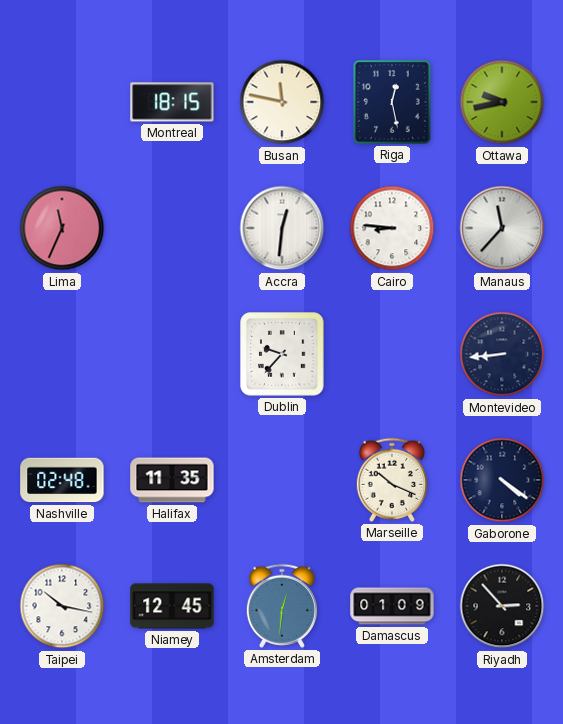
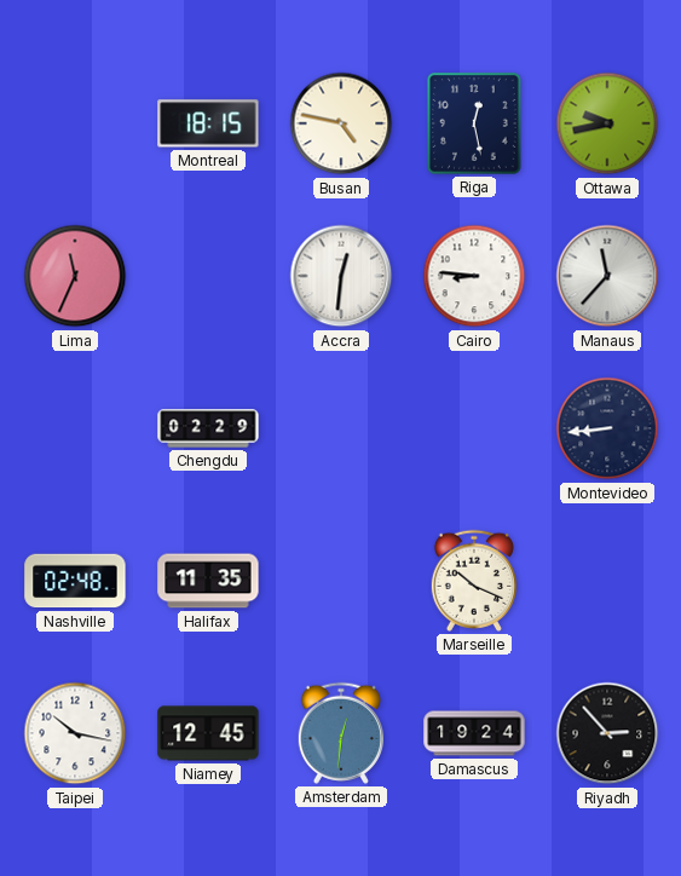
Busan: 11:47 -> 4:47 (341, 123)
Chengdu: none -> 02:29 (208, 428)
Dublin: 9:37 -> none (282, 354)
Gaborone: 4:21 -> none (502, 480)
Damascus: 01:09 -> 19:24 (474, 733)
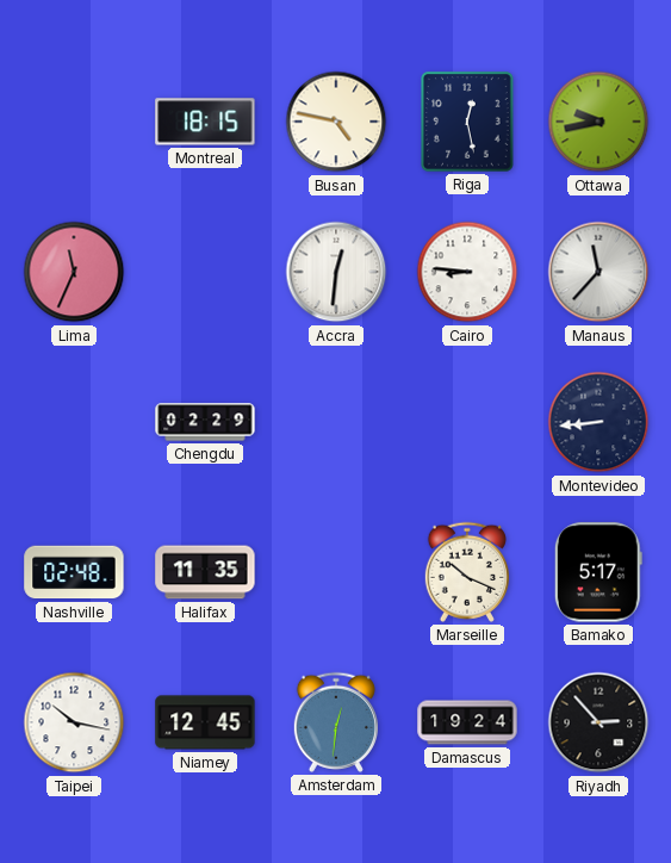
Bamako: none -> 5:17 (598, 572)
